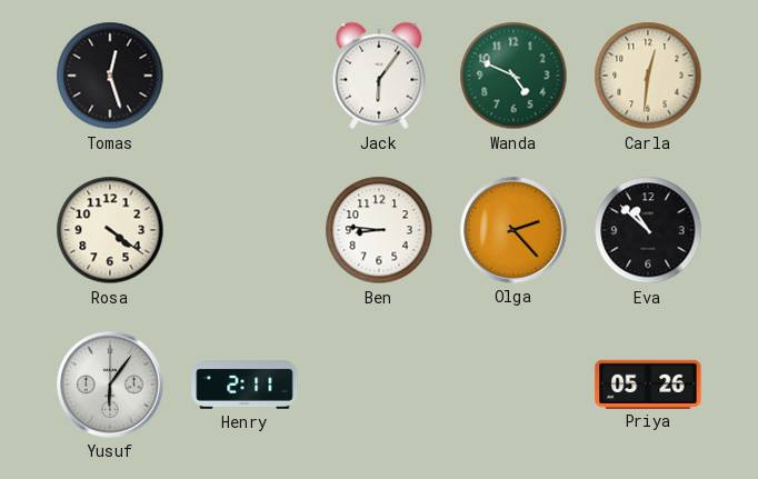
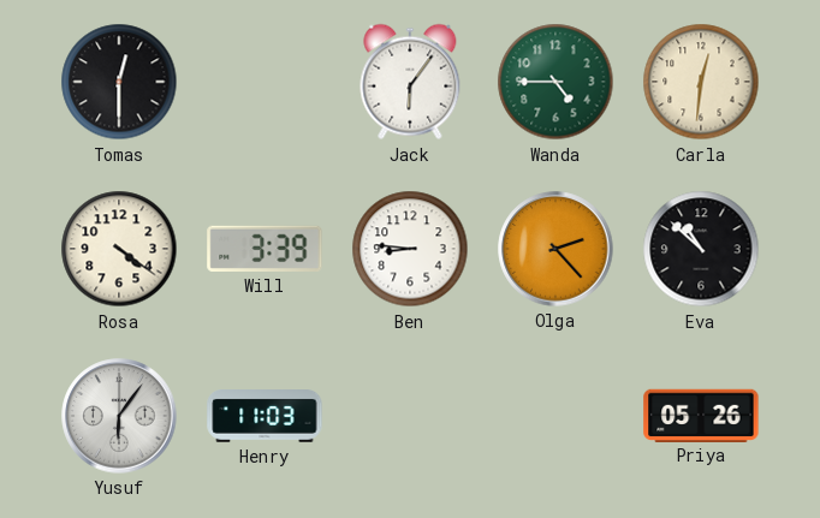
Tomas: 12:27 -> 12:30 (119, 82)
Wanda: 4:49 -> 4:45 (555, 82)
Will: none -> 3:39 (265, 249)
Henry: 2:11 -> 11:03 (265, 417)
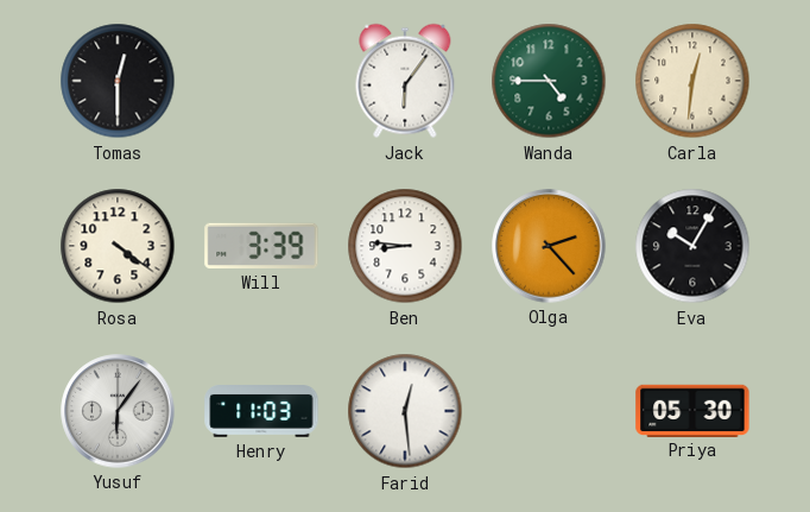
Eva: 10:52 -> 10:05 (692, 246)
Farid: none -> 12:29 (405, 411)
Priya: 05:26 -> 05:30 (692, 410)
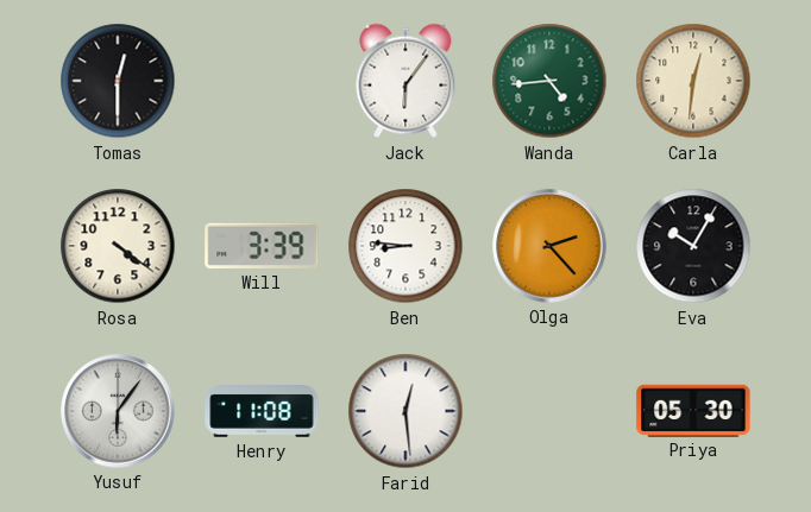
Wanda: 4:45 -> 4:44 (549, 81)
Henry: 11:03 -> 11:08 (262, 412)
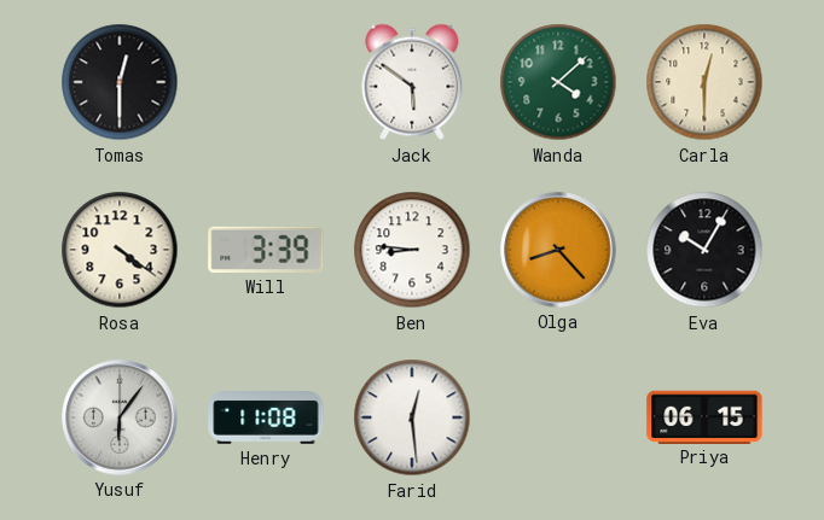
Jack: 6:06 -> 5:51 (412, 82)
Wanda: 4:44 -> 4:08 (558, 82)
Carla: 12:31 -> 12:30 (704, 82)
Olga: 2:23 -> 8:23 (558, 250)
Priya: 05:30 -> 06:15 (704, 416)
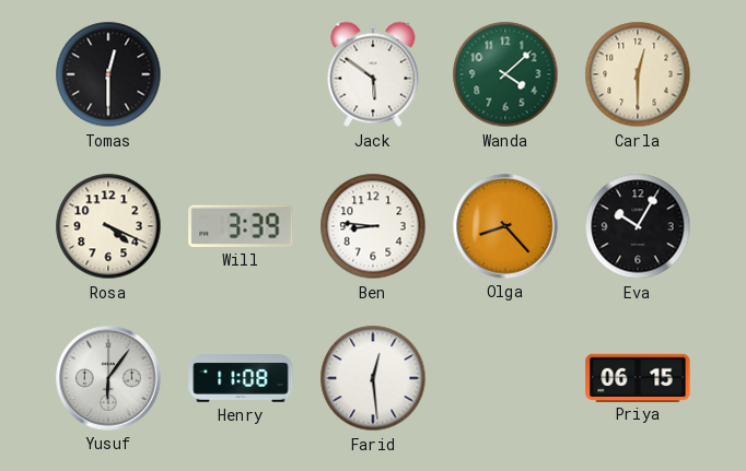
Rosa: 4:21 -> 4:19 (108, 226)
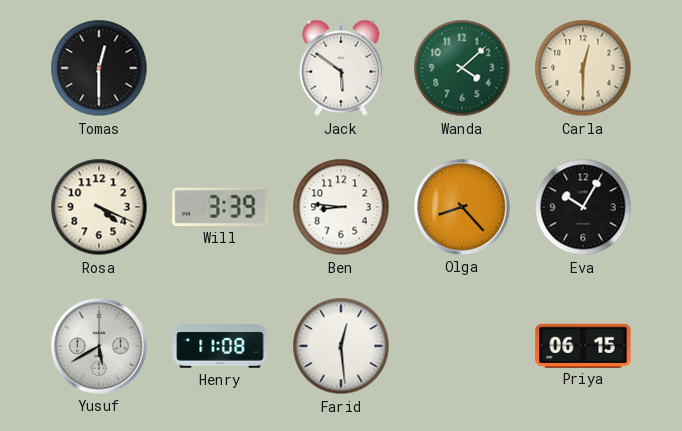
Yusuf: 6:06 -> 5:40 (99, 346)
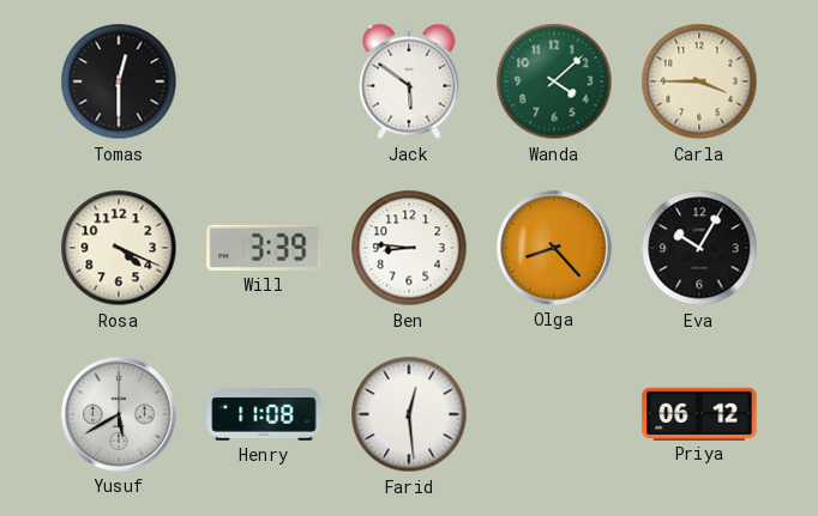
Carla: 12:30 -> 3:45 (699, 81)
Priya: 06:15 -> 06:12 (699, 413)
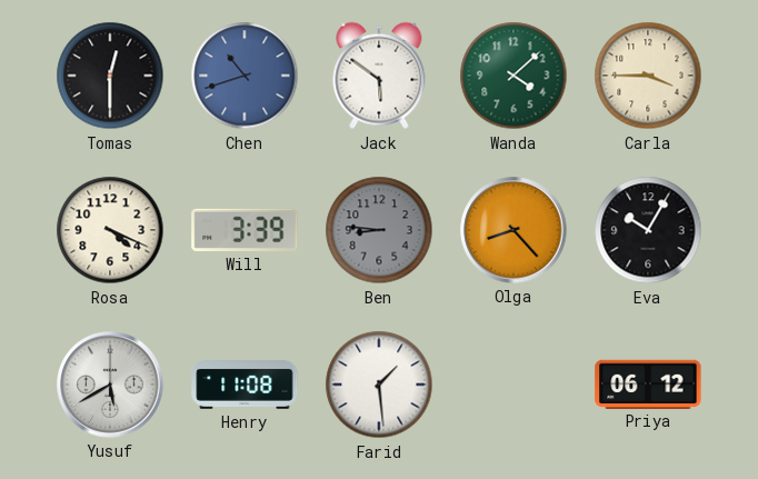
Chen: none -> 10:42 (245, 76)
Ben dial: white -> grey (379, 230)
Farid: 12:29 -> 1:29 (379, 385)
